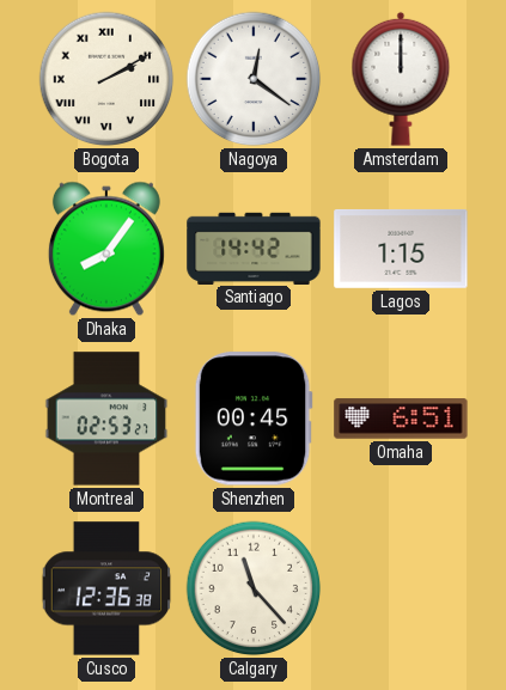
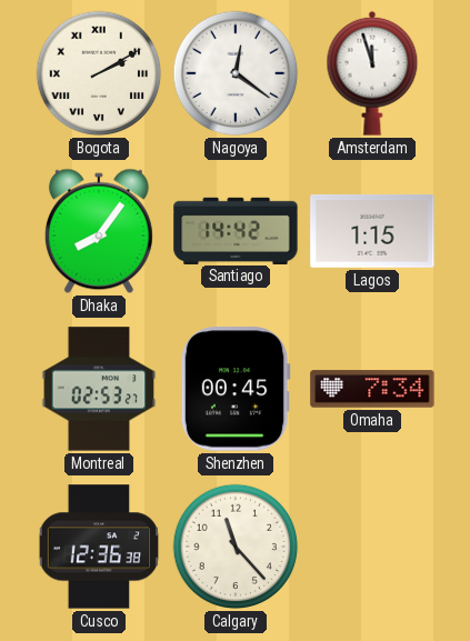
Amsterdam: 12:00 -> 11:57 (372, 73)
Omaha: 6:51 -> 7:34 (372, 389)
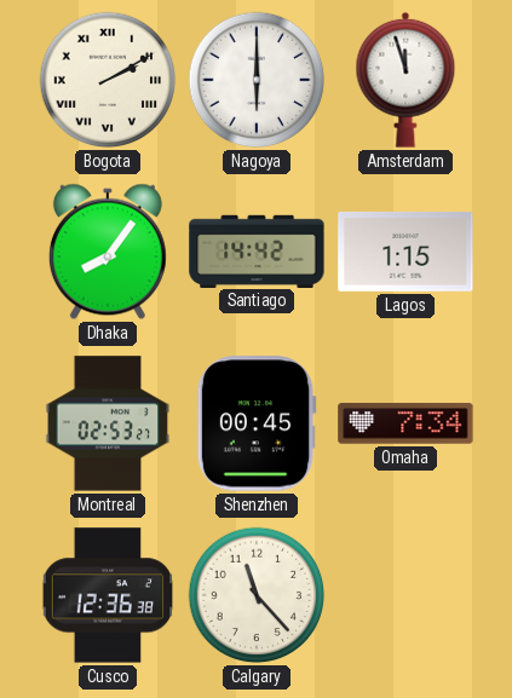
Nagoya: 12:21 -> 6:00 (257, 80)
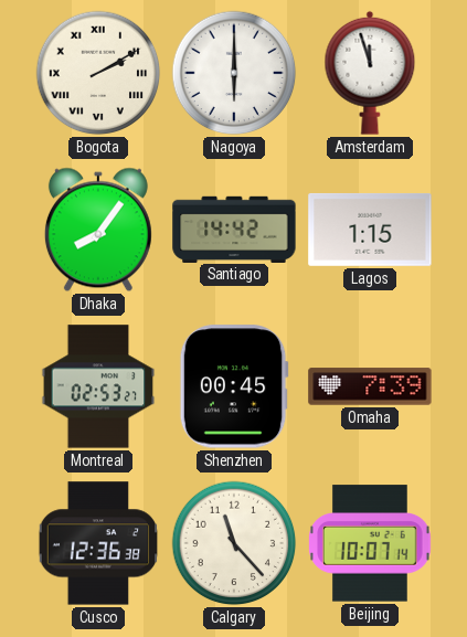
Omaha: 7:34 -> 7:39 (370, 386)
Beijing: none -> 10:07 (371, 543)
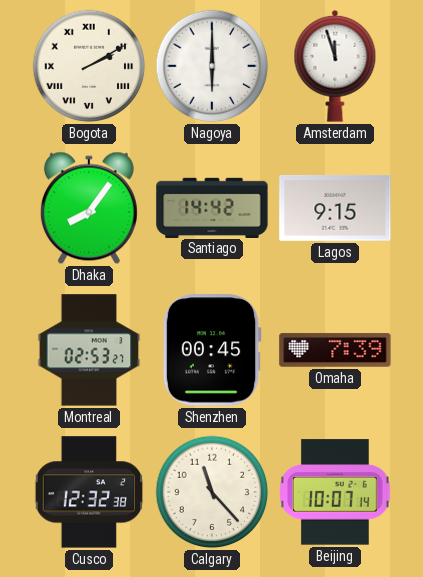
Lagos: 1:15 -> 9:15 (335, 208)
Cusco: 12:36 -> 12:32 (89, 492)
